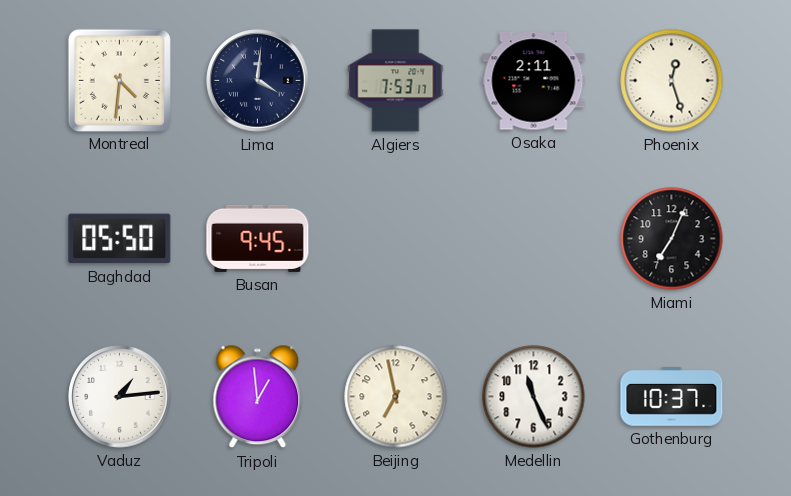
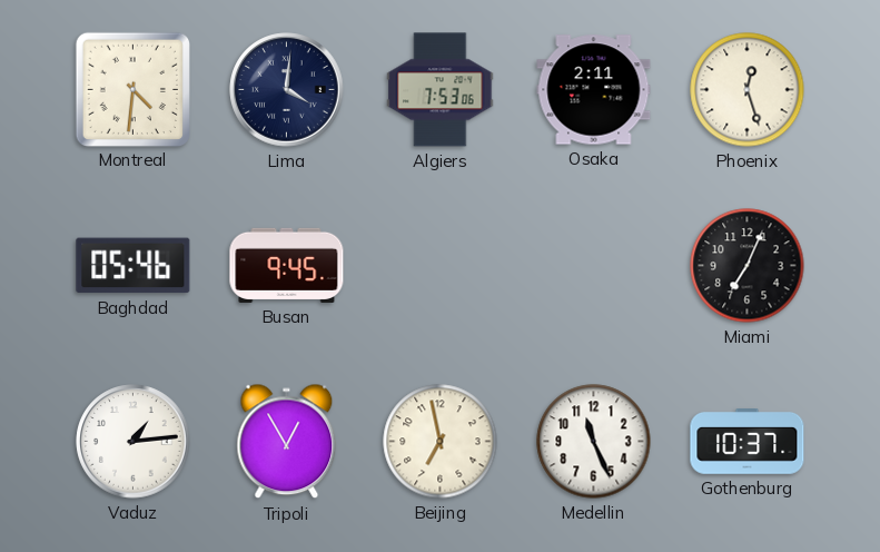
Algiers: 7:53:17 -> 7:53:06 (441, 90)
Baghdad: 05:50 -> 05:46 (134, 266)
Tripoli: 12:59 -> 12:55 (287, 442)
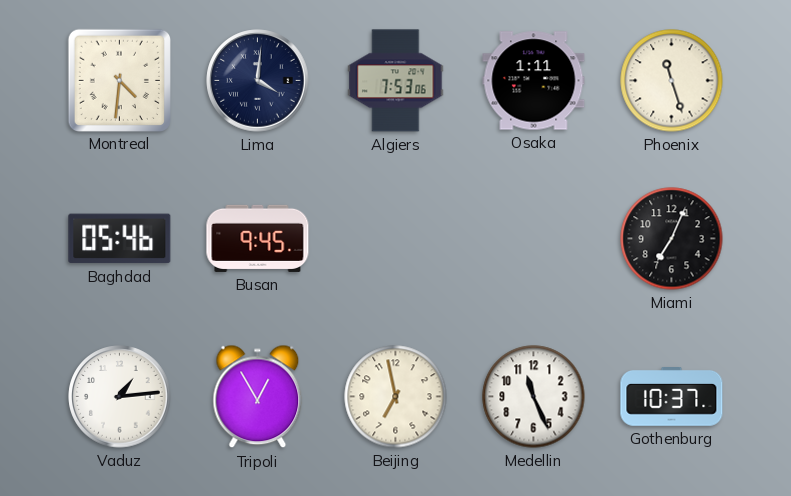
Osaka: 2:11 -> 1:11 (534, 81)
Phoenix: 12:27 -> 11:27 (672, 81)
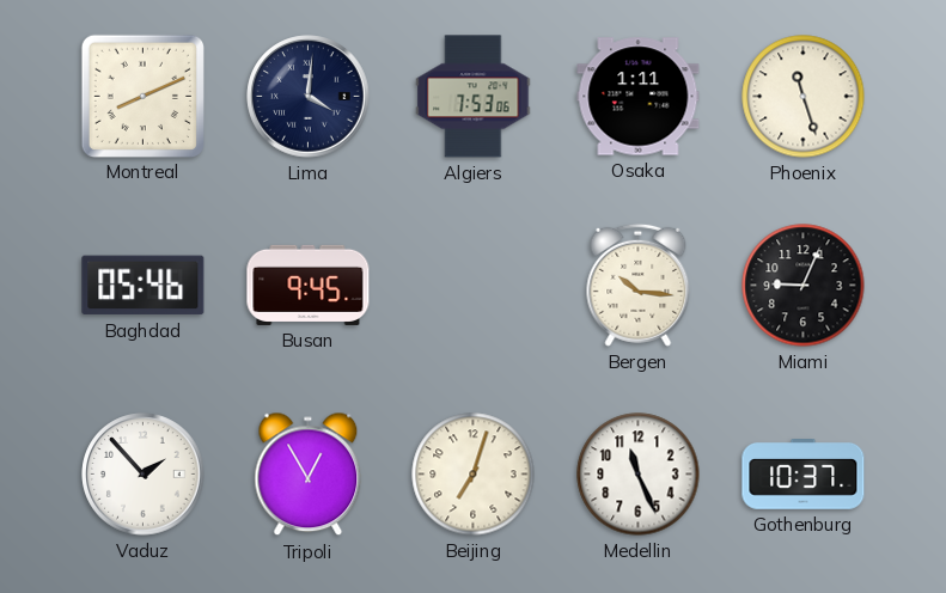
Montreal: 4:31 -> 8:11 (142, 96)
Bergen: none -> 10:16 (639, 285)
Miami: 7:04 -> 9:04 (804, 286)
Vaduz: 1:14 -> 1:53 (144, 475)
Beijing: 6:58 -> 7:03 (474, 475)
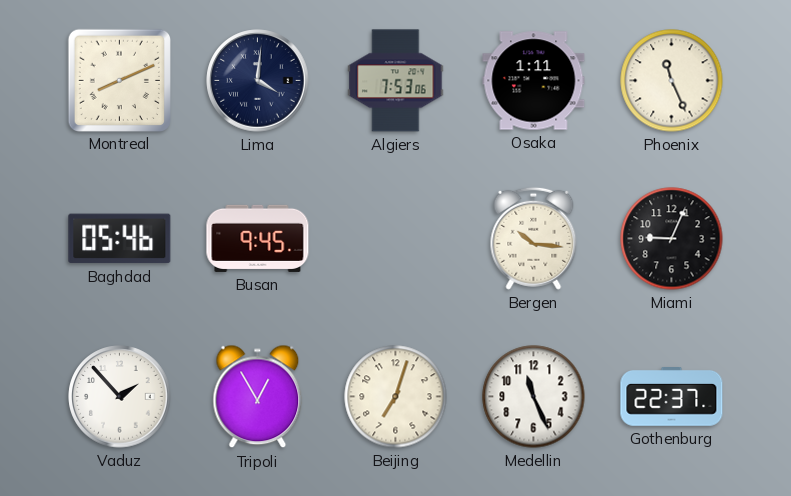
Phoenix: 11:27 -> 11:26 (672, 81)
Gothenburg: 10:37 -> 22:37 (672, 397)
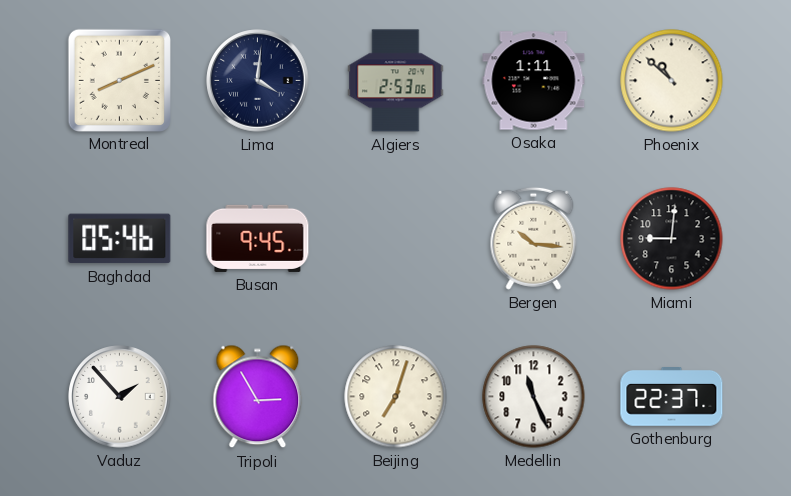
Algiers: 7:53 -> 2:53 (396, 81)
Phoenix: 11:26 -> 10:52 (672, 81)
Miami: 9:04 -> 9:01 (672, 239)
Tripoli: 12:55 -> 2:55 (258, 397)
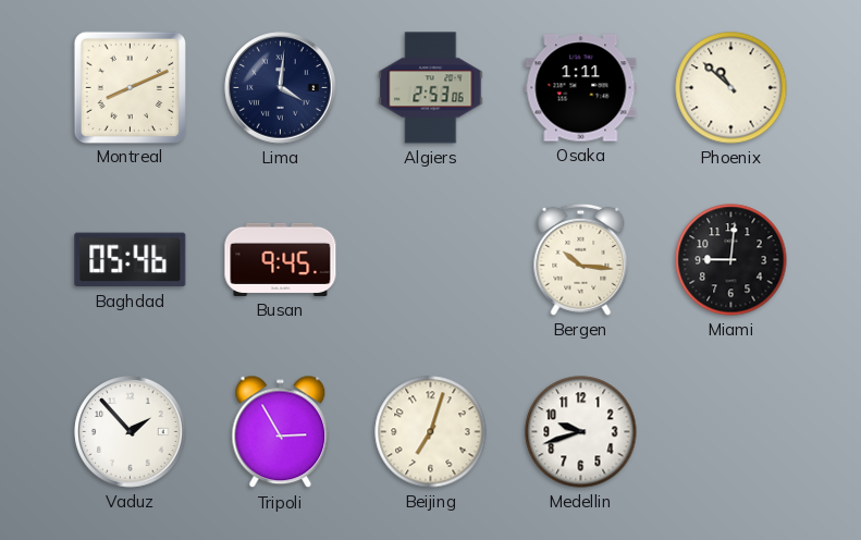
Medellin: 11:26 -> 9:42 (581, 432)
Gothenburg: 22:37 -> none (672, 397)
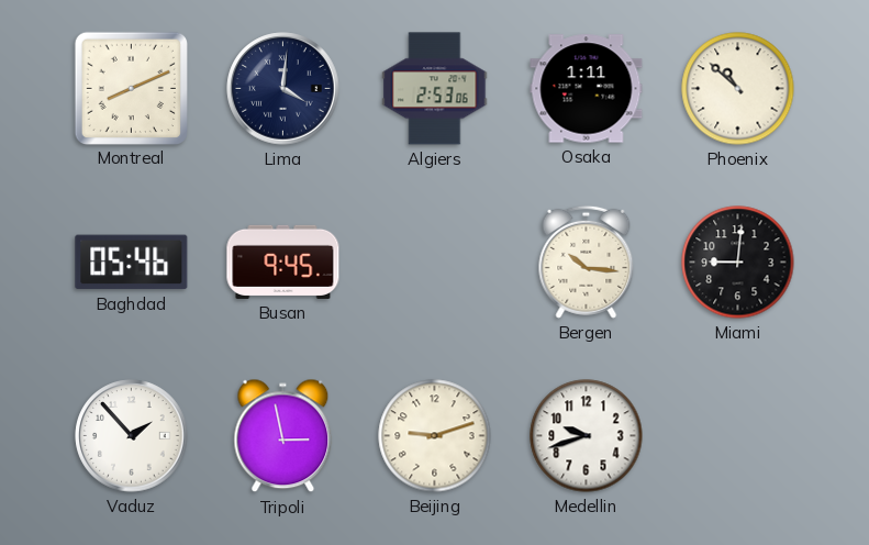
Tripoli: 2:55 -> 2:58 (283, 436)
Beijing: 7:03 -> 9:12 (435, 436)
